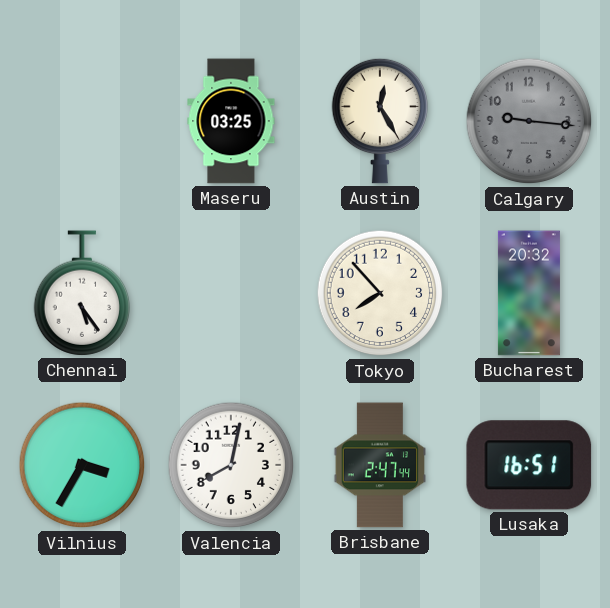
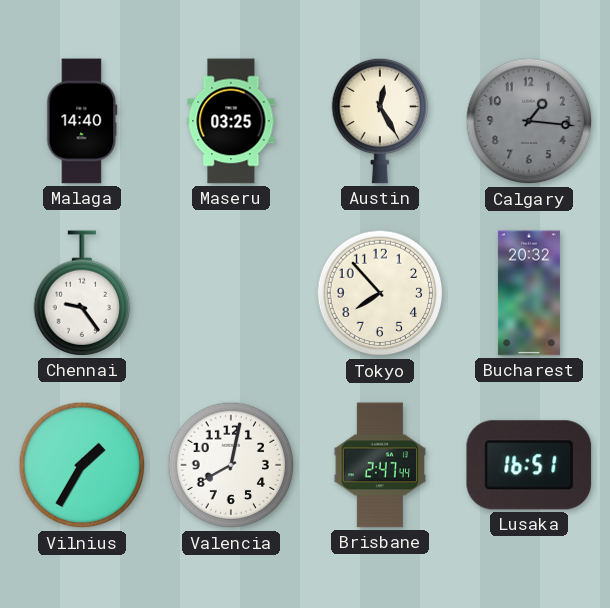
Malaga: none -> 14:40 (82, 121)
Calgary: 9:16 -> 1:16 (529, 121)
Chennai: 5:24 -> 9:24 (81, 293)
Vilnius: 3:35 -> 1:35 (82, 465)
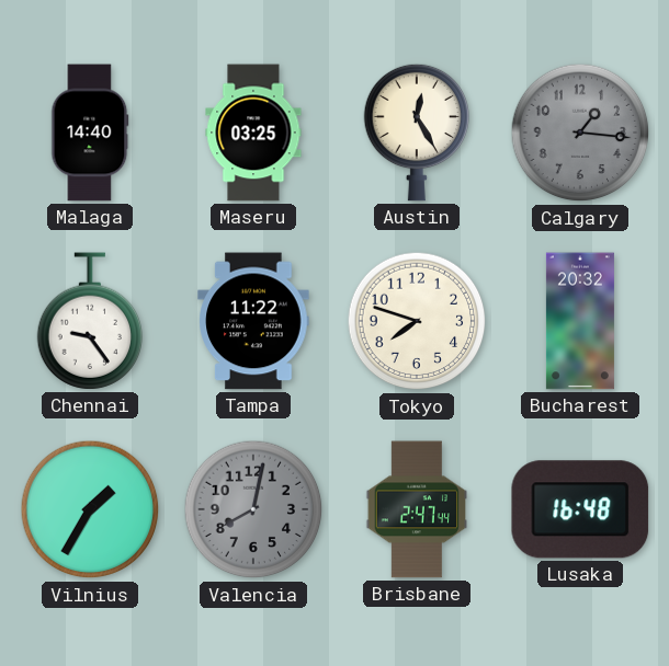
Tampa: none -> 11:22 (253, 321)
Tokyo: 7:53 -> 7:48 (417, 321)
Valencia dial: white -> grey (253, 509)
Lusaka: 16:51 -> 16:48 (580, 509)
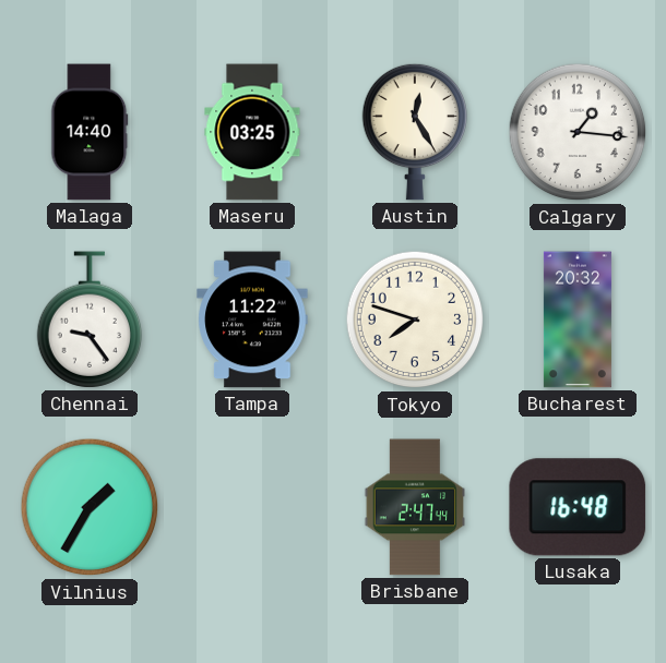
Calgary dial: grey -> white (578, 132)
Valencia: 8:02 -> none (253, 509)
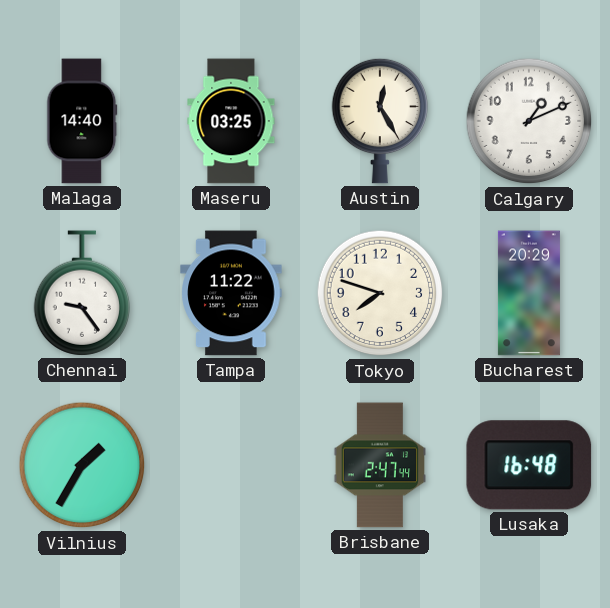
Calgary: 1:16 -> 1:11 (529, 121)
Bucharest: 20:32 -> 20:29 (529, 293)
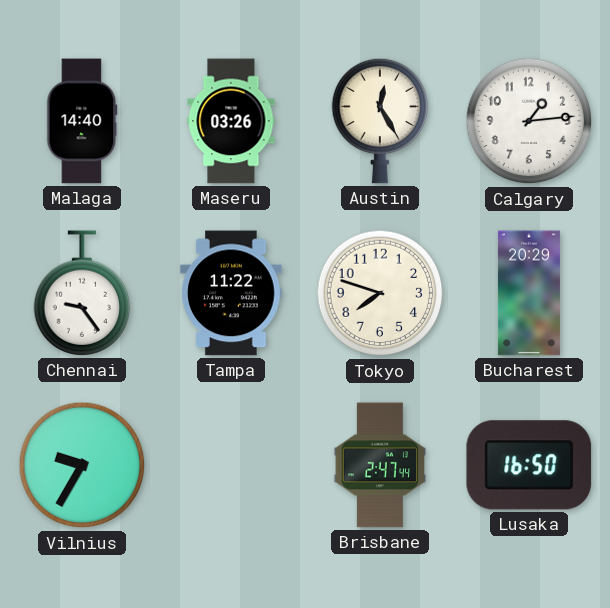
Maseru: 03:25 -> 03:26 (231, 121)
Calgary: 1:11 -> 1:14 (529, 121)
Vilnius: 1:35 -> 9:35 (82, 465)
Lusaka: 16:48 -> 16:50 (529, 465)
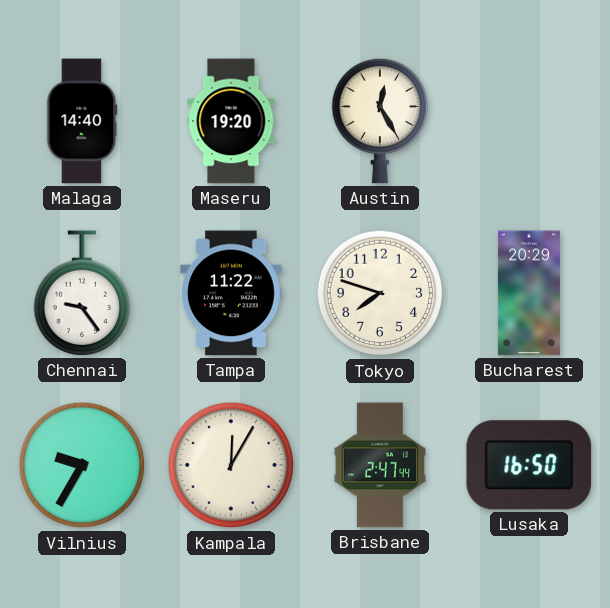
Maseru: 03:26 -> 19:20 (231, 121)
Calgary: 1:14 -> none (529, 121)
Kampala: none -> 12:05 (231, 465)
